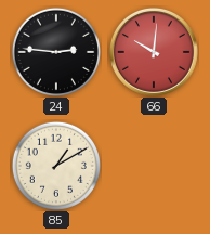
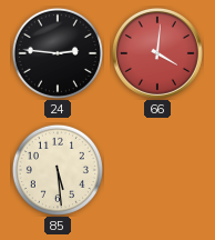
66: 10:01 -> 4:01 (157, 53)
85: 1:10 -> 5:29 (58, 170)
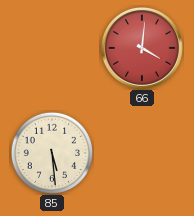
24: 2:46 -> none (58, 53)
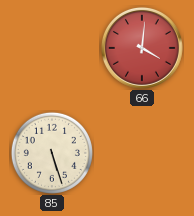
85: 5:29 -> 5:27 (52, 153)
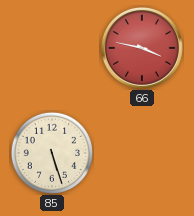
66: 4:01 -> 3:47 (142, 48)
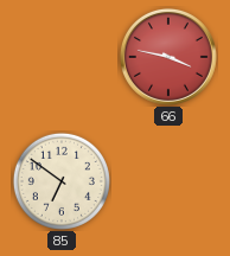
85: 5:27 -> 6:51 (62, 181)
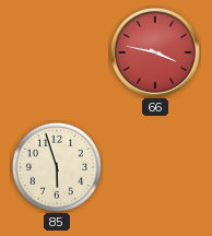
85: 6:51 -> 5:57 (57, 167)
